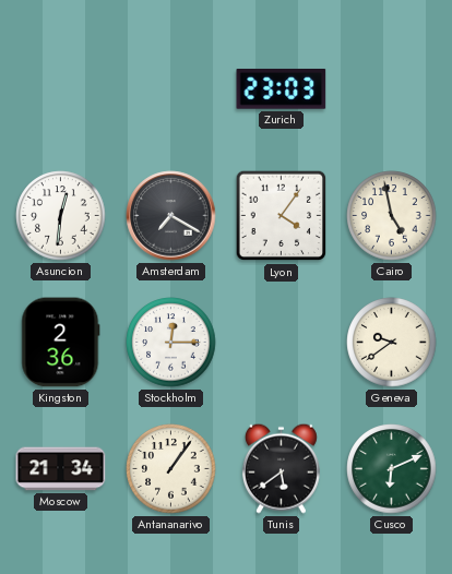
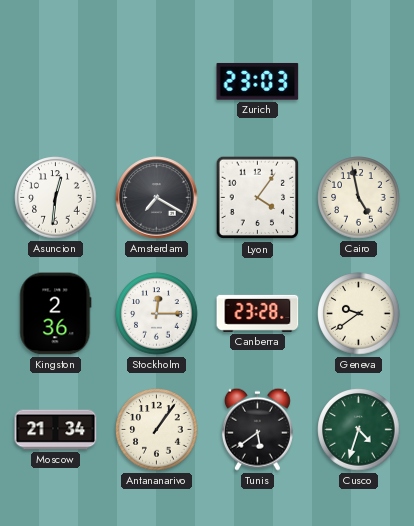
Canberra: none -> 23:28 (258, 313)
Cusco: 6:11 -> 4:33 (359, 430)
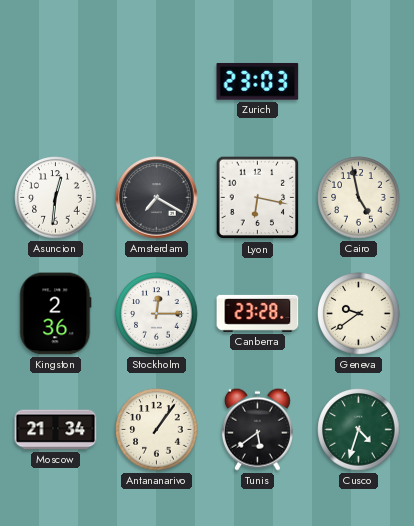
Lyon: 4:06 -> 6:17 (258, 198)
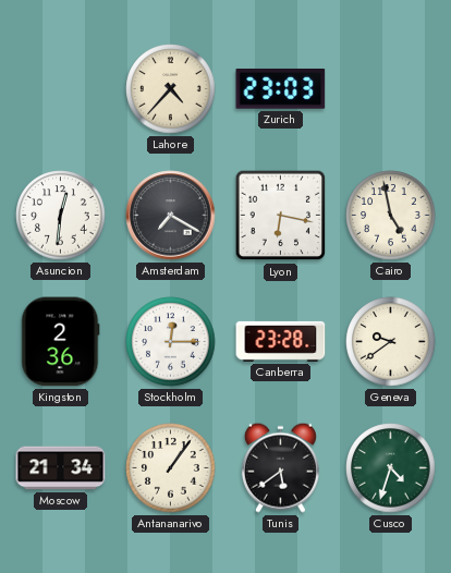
Lahore: none -> 4:37 (171, 89)
